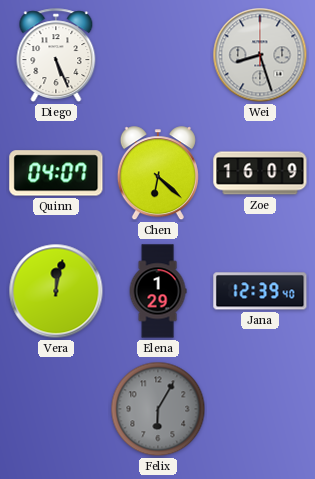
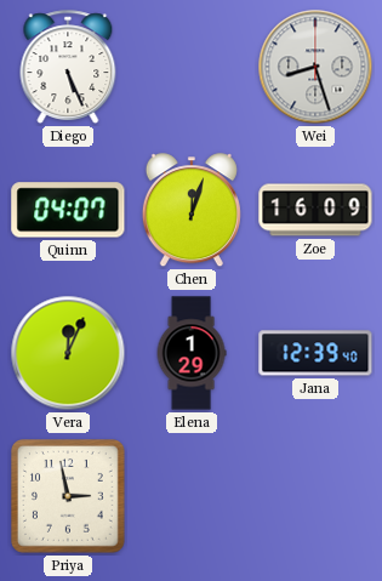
Chen: 6:22 -> 12:03 (192, 211)
Vera: 12:02 -> 12:04 (68, 353)
Priya: none -> 2:58 (69, 497)
Felix: 6:05 -> none (158, 409)
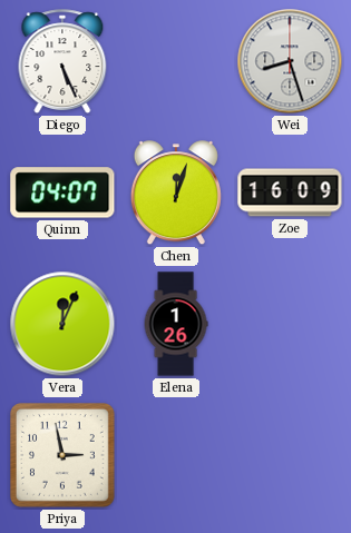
Elena: 1:29 -> 1:26 (176, 324)
Jana: 12:39 -> none (315, 353)
